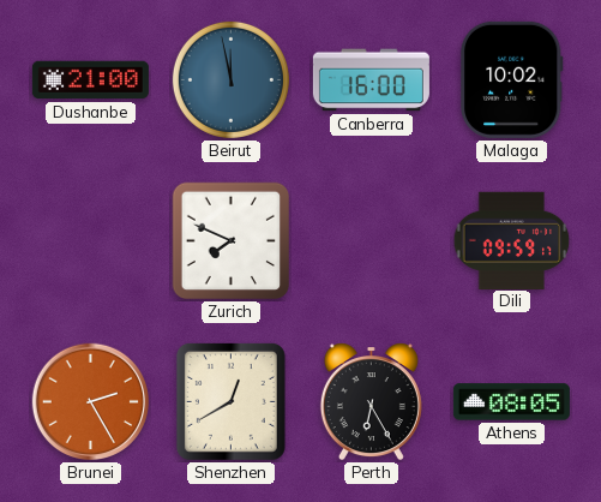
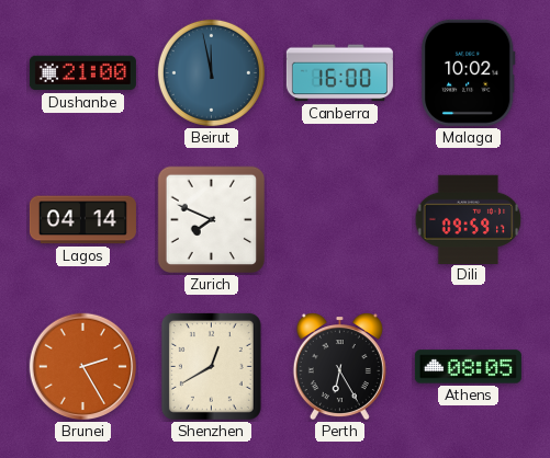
Lagos: none -> 04:14 (82, 220)
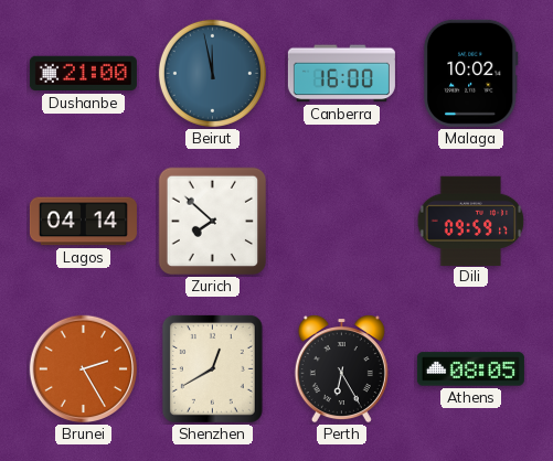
Zurich: 7:49 -> 7:52 (213, 222)
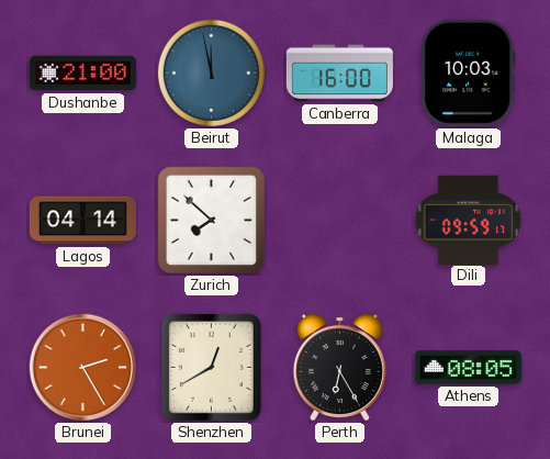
Malaga: 10:02 -> 10:03 (468, 72)
